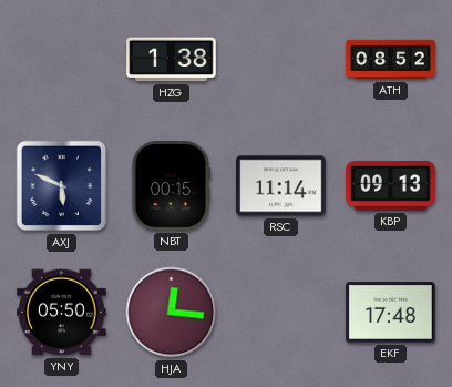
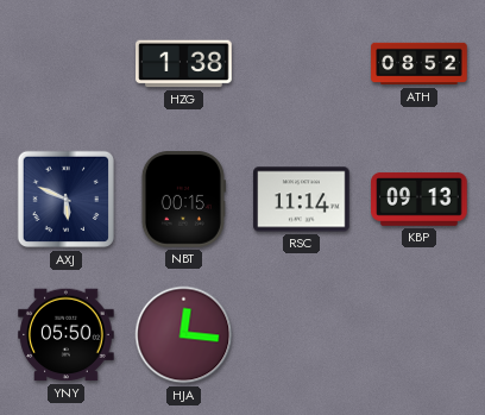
EKF: 17:48 -> none (391, 313)
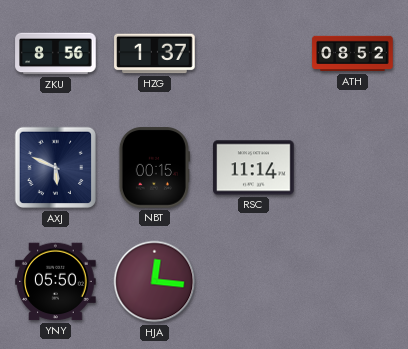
ZKU: none -> 8:56 (56, 54)
HZG: 1:38 -> 1:37 (155, 54)
KBP: 09:13 -> none (420, 199)
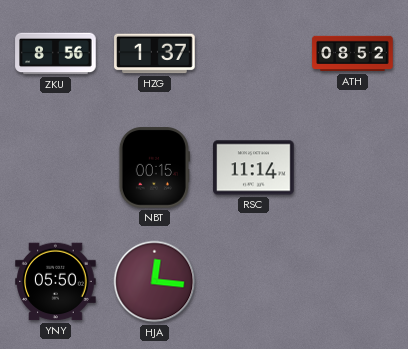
AXJ: 5:49 -> none (56, 168)
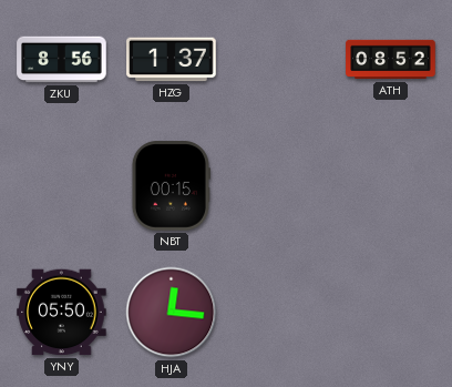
RSC: 11:14 -> none (254, 168)
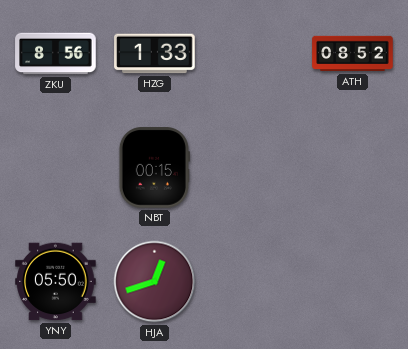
HZG: 1:37 -> 1:33 (155, 54)
HJA: 12:16 -> 12:42 (155, 282)
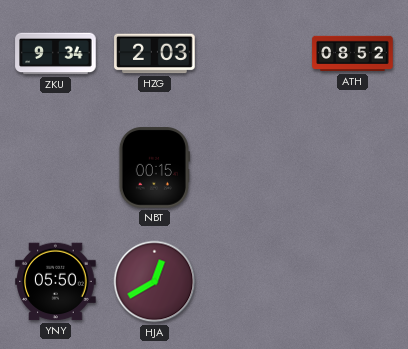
ZKU: 8:56 -> 9:34 (56, 54)
HZG: 1:33 -> 2:03 (155, 54)
HJA: 12:42 -> 12:40 (155, 282)
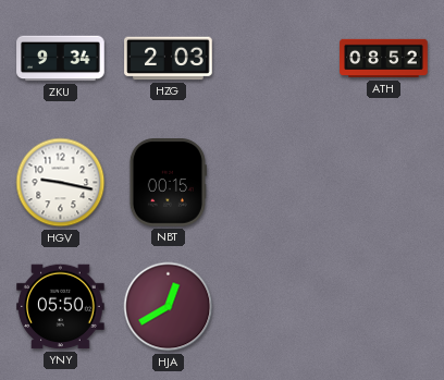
HGV: none -> 9:17 (61, 183)
